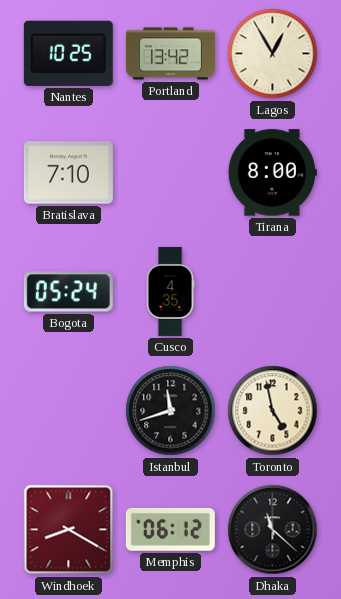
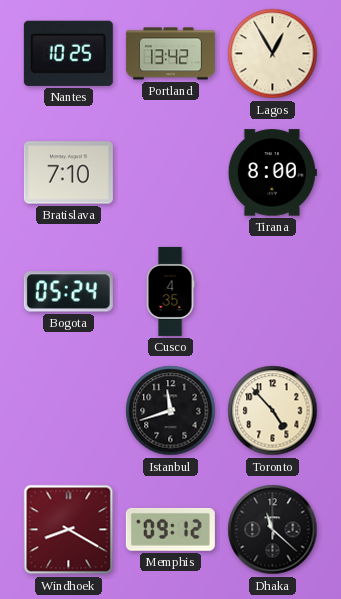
Toronto: 4:58 -> 4:53 (273, 411)
Memphis: 06:12 -> 09:12 (170, 529)
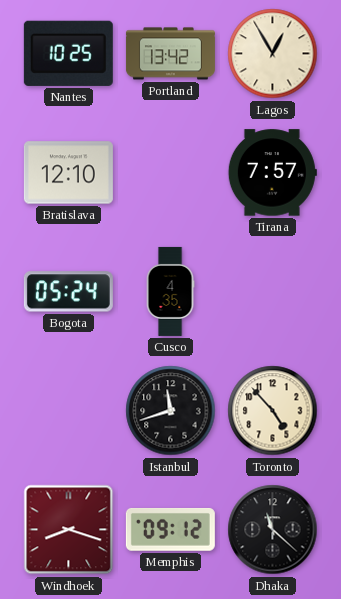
Bratislava: 7:10 -> 12:10 (68, 173)
Tirana: 8:00 -> 7:57 (272, 173)
Windhoek: 8:20 -> 8:18 (69, 530)
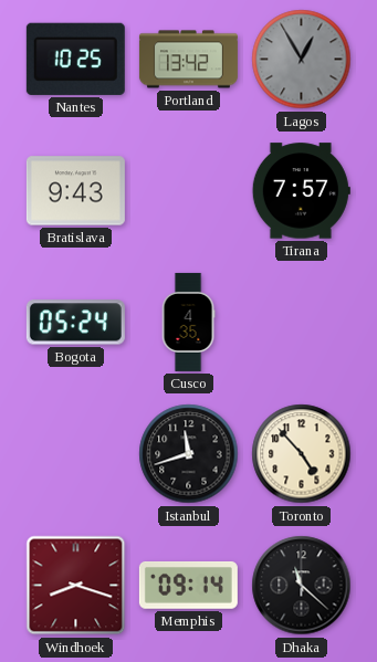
Lagos dial: cream -> grey (302, 60)
Bratislava: 12:10 -> 9:43 (75, 191)
Memphis: 09:12 -> 09:14 (188, 585)
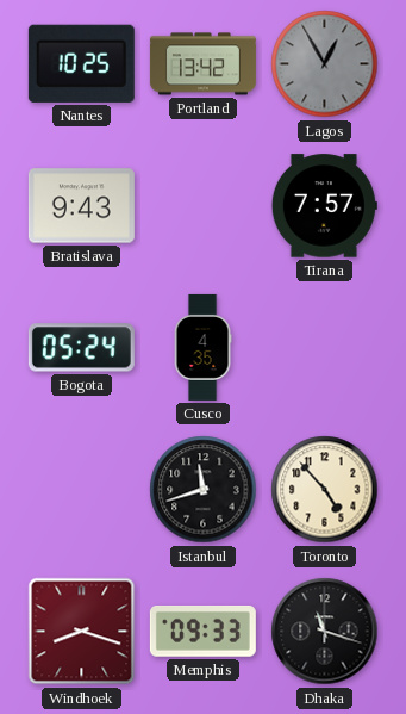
Memphis: 09:14 -> 09:33 (202, 631)
Dhaka: 11:22 -> 11:18 (325, 632)
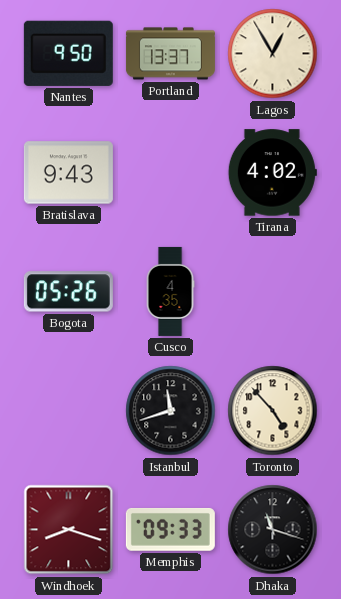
Nantes: 10:25 -> 9:50 (68, 53)
Portland: 13:42 -> 13:37 (170, 54)
Lagos dial: grey -> cream (273, 54)
Tirana: 7:57 -> 4:02 (272, 173)
Bogota: 05:24 -> 05:26 (68, 292)
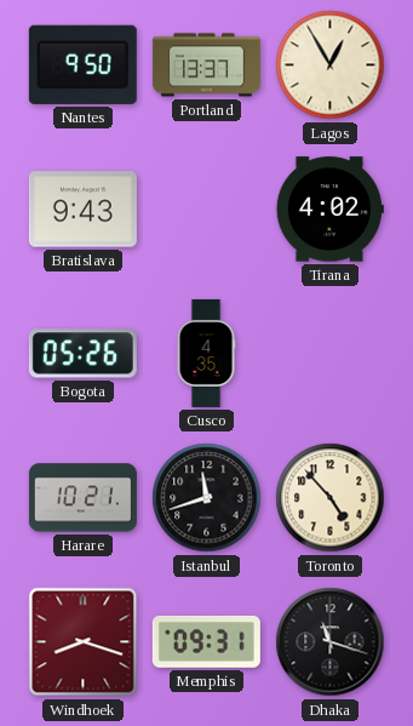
Harare: none -> 10:21 (82, 498)
Memphis: 09:33 -> 09:31 (206, 641)
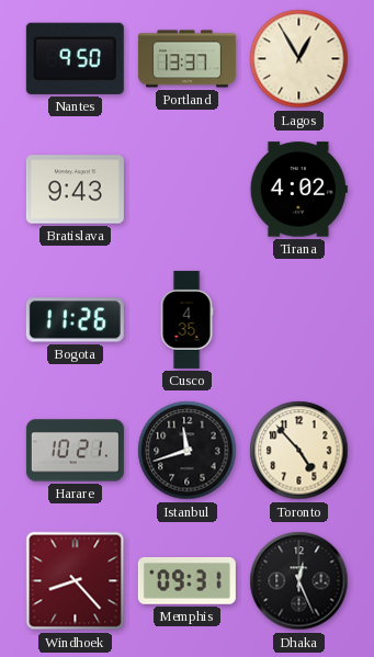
Bogota: 05:26 -> 11:26 (75, 320)
Windhoek: 8:18 -> 8:23 (76, 581)
Dhaka: 11:18 -> 12:26 (299, 581)
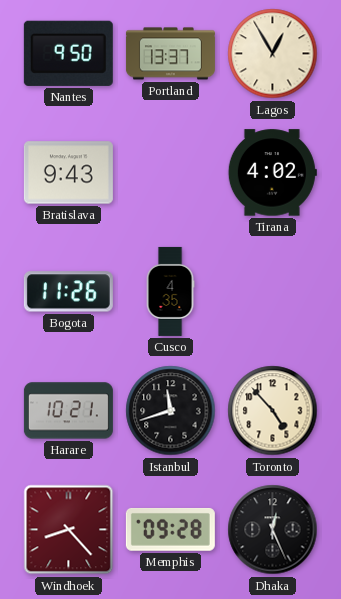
Memphis: 09:31 -> 09:28 (170, 529)
